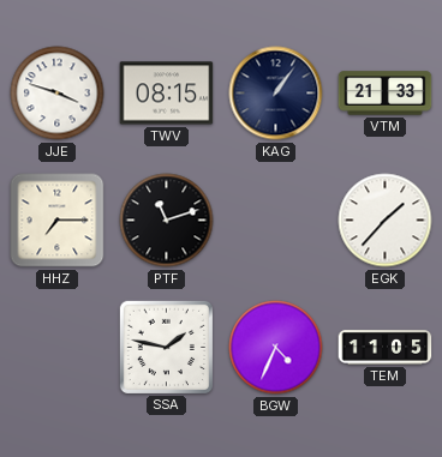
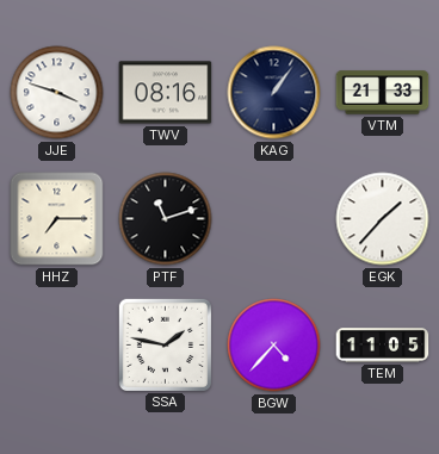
TWV: 08:15 -> 08:16 (166, 93)
BGW: 4:34 -> 4:37 (274, 346)
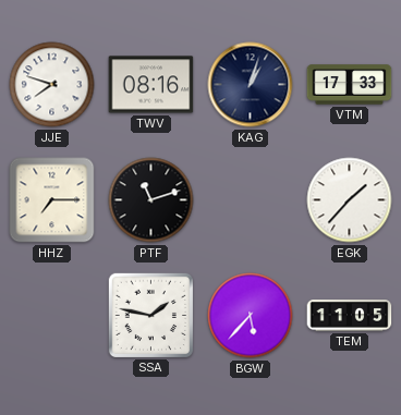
JJE: 3:48 -> 7:48 (52, 85)
KAG: 1:06 -> 1:03 (251, 85)
VTM: 21:33 -> 17:33 (350, 85)
BGW: 4:37 -> 5:37 (251, 316)
